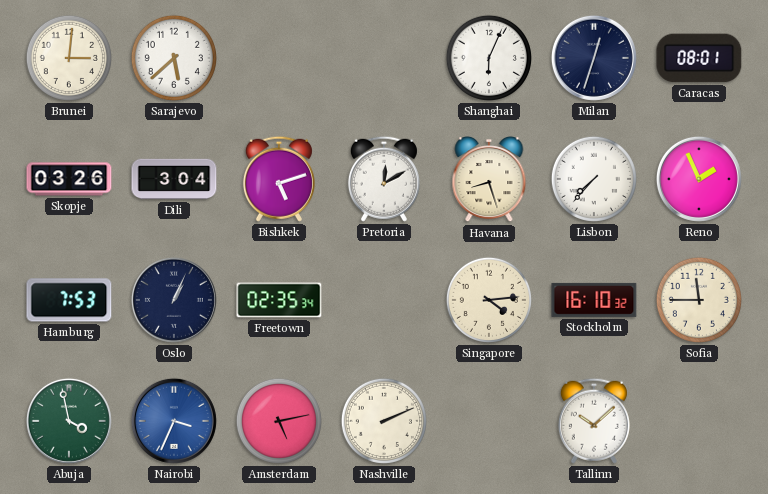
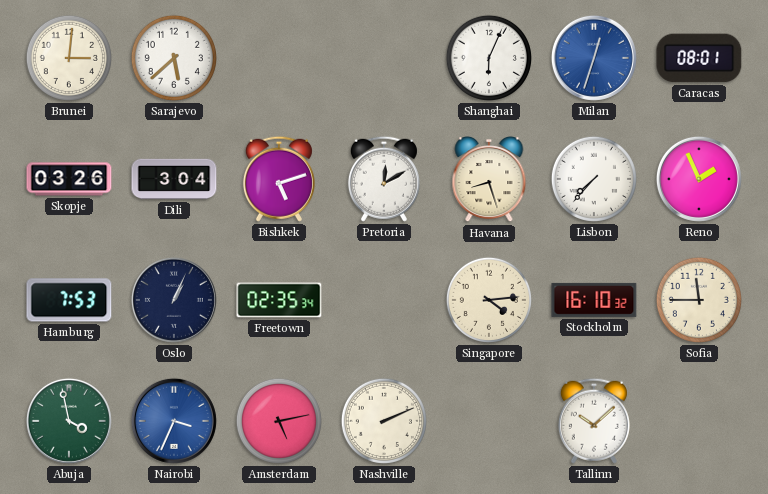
Milan dial: navy -> blue (594, 58)
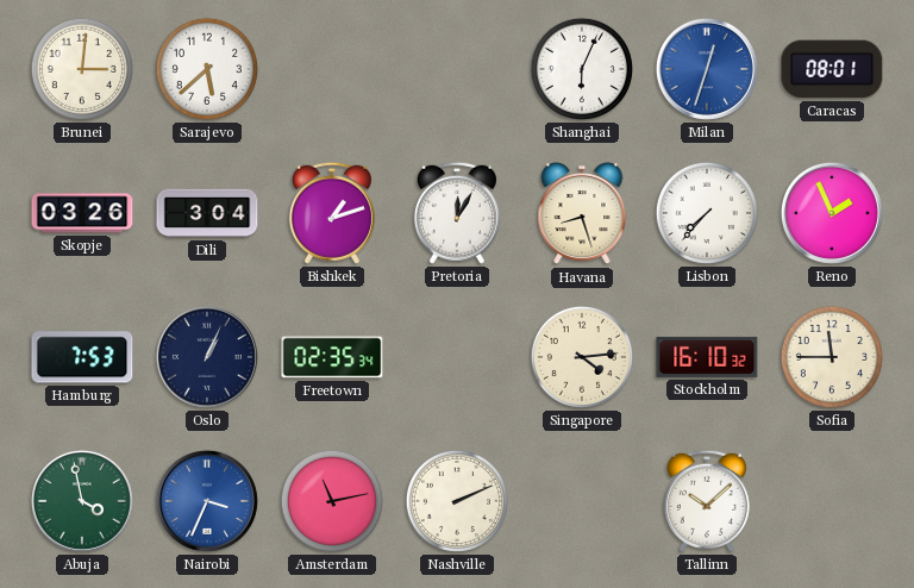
Bishkek: 5:12 -> 1:12 (332, 213)
Pretoria: 12:10 -> 12:05 (457, 213)
Amsterdam: 5:13 -> 11:13 (332, 501)
